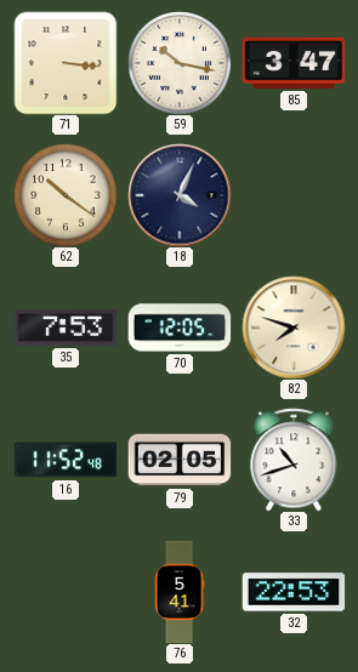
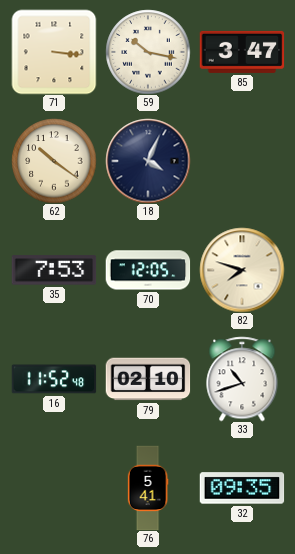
79: 02:05 -> 02:10 (148, 379)
32: 22:53 -> 09:35 (242, 488)
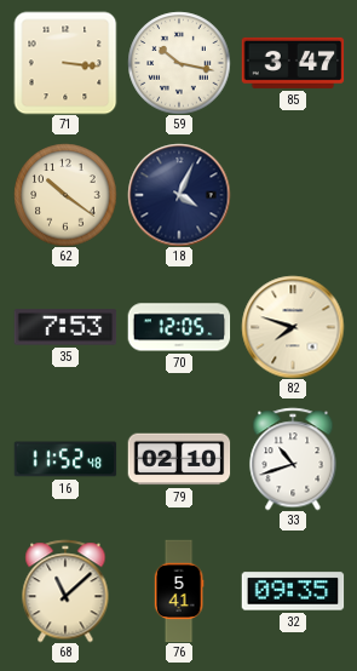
68: none -> 11:08 (65, 591)
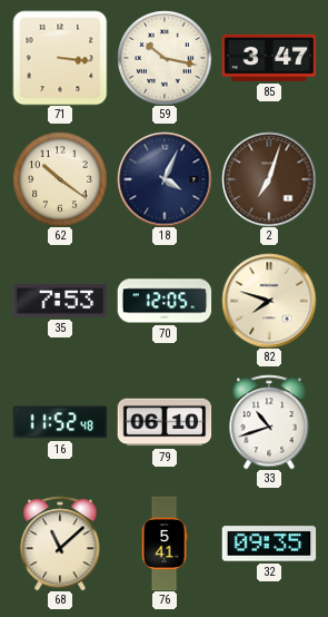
2: none -> 7:03 (269, 179)
79: 02:10 -> 06:10 (165, 422)
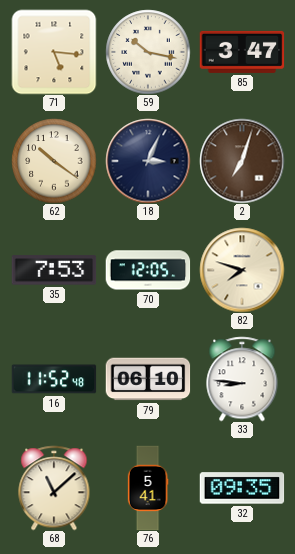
71: 3:16 -> 5:16 (54, 52)
18: 4:04 -> 3:04 (148, 161)
33: 10:42 -> 8:46 (242, 379)
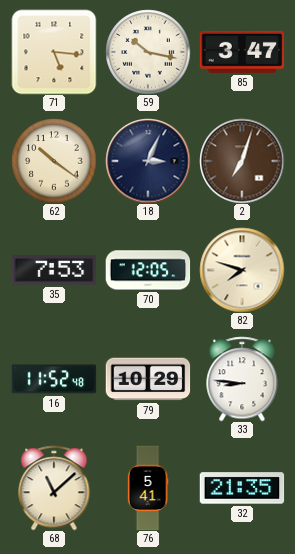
79: 06:10 -> 10:29 (148, 379)
32: 09:35 -> 21:35 (242, 488)
